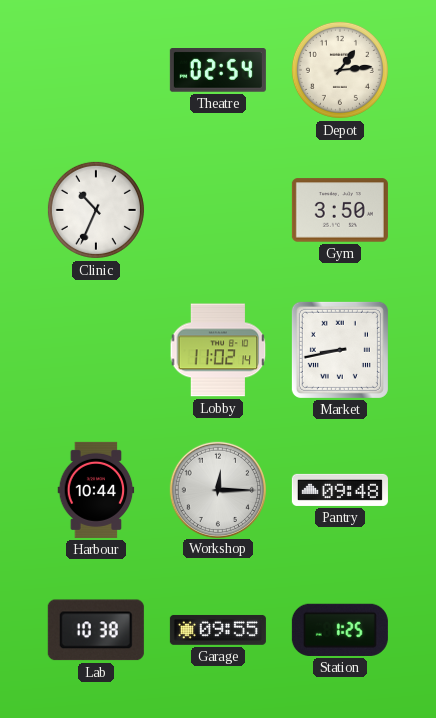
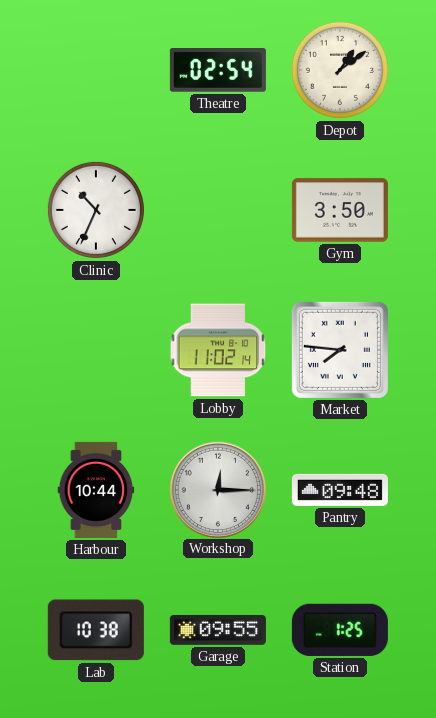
Depot: 1:14 -> 1:09 (340, 70)
Market: 8:43 -> 7:46 (340, 350)
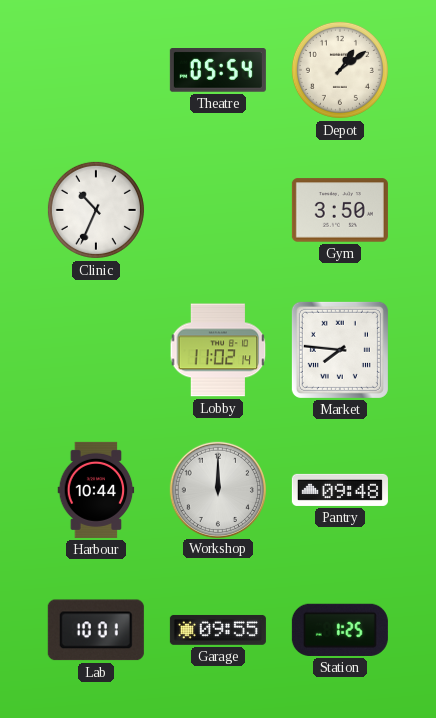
Theatre: 02:54 -> 05:54 (218, 71)
Workshop: 12:15 -> 12:00 (217, 489)
Lab: 10:38 -> 10:01 (96, 630)
